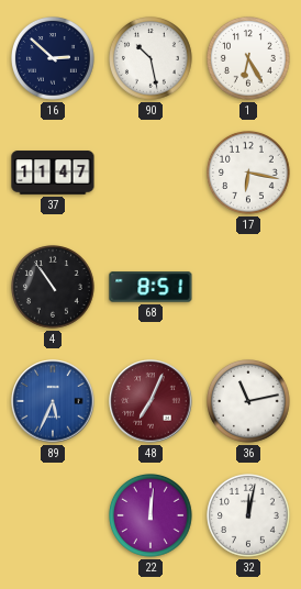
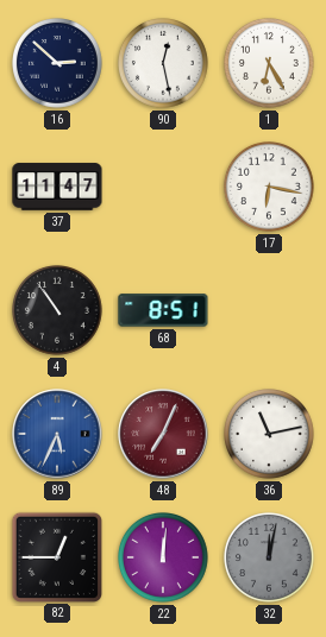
90: 10:28 -> 12:28 (164, 64)
82: none -> 12:45 (56, 556)
32 dial: white -> grey (270, 559)
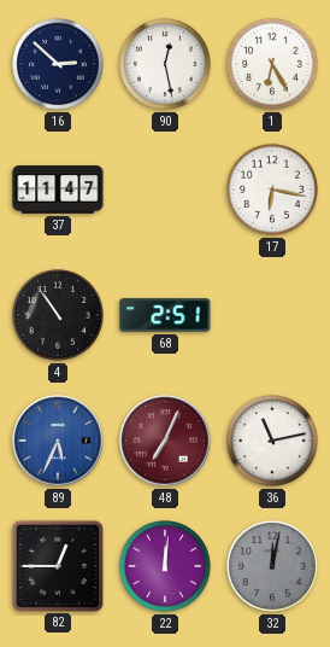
68: 8:51 -> 2:51 (165, 315)
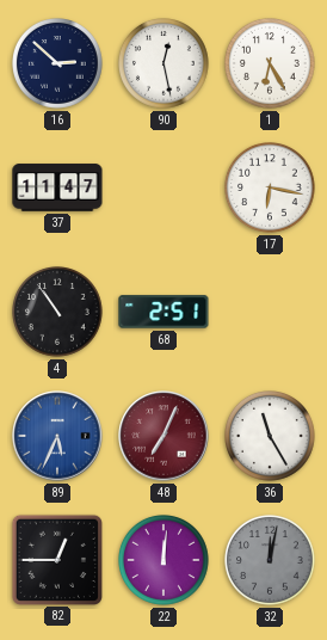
36: 11:13 -> 11:25 (271, 437)
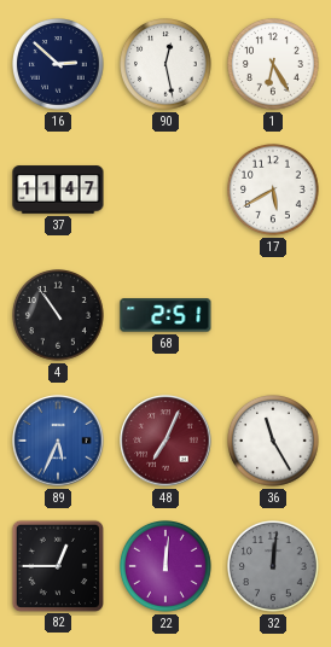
17: 6:17 -> 5:40 (274, 191)
32: 12:02 -> 12:01 (274, 567)
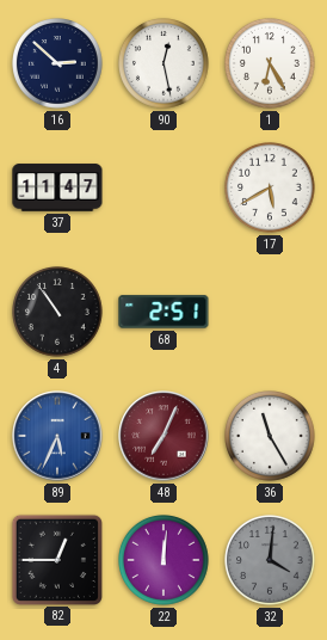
32: 12:01 -> 4:01 (271, 561)
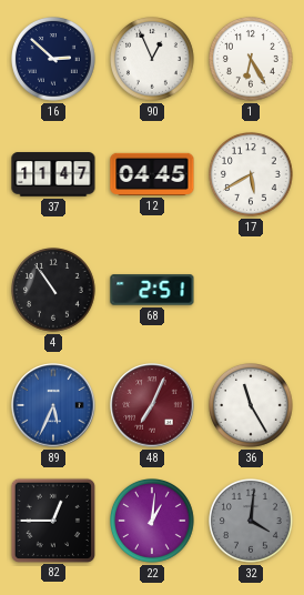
90: 12:28 -> 12:56 (153, 60)
12: none -> 04:45 (152, 174)
22: 12:01 -> 1:01 (153, 522)
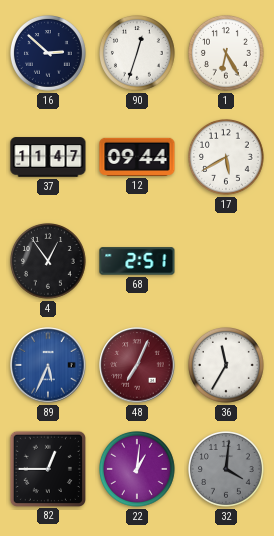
90: 12:56 -> 12:33 (138, 54)
12: 04:45 -> 09:44 (137, 157)
4: 10:54 -> 12:54 (49, 262)
36: 11:25 -> 11:35 (227, 366)
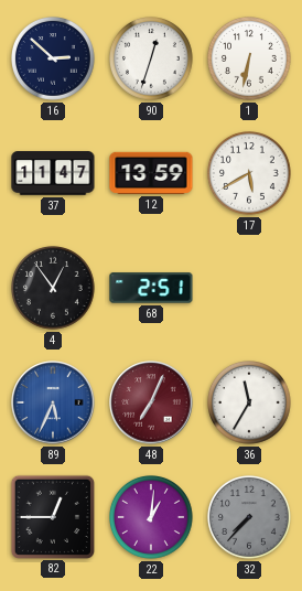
1: 6:25 -> 6:32 (250, 60)
12: 09:44 -> 13:59 (151, 173)
32: 4:01 -> 7:37 (250, 518)
